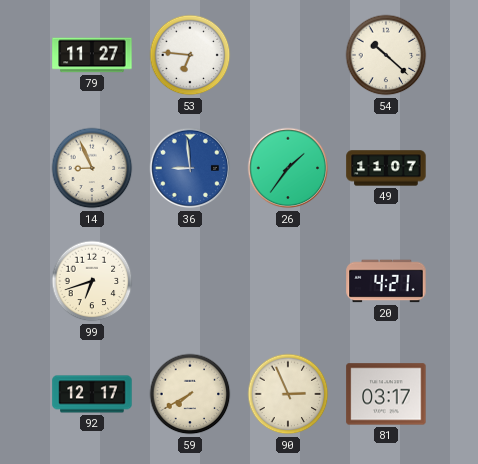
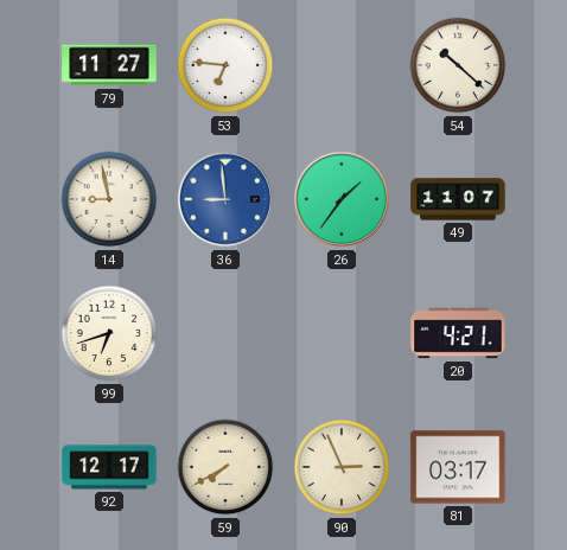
14: 8:56 -> 8:58 (109, 199)
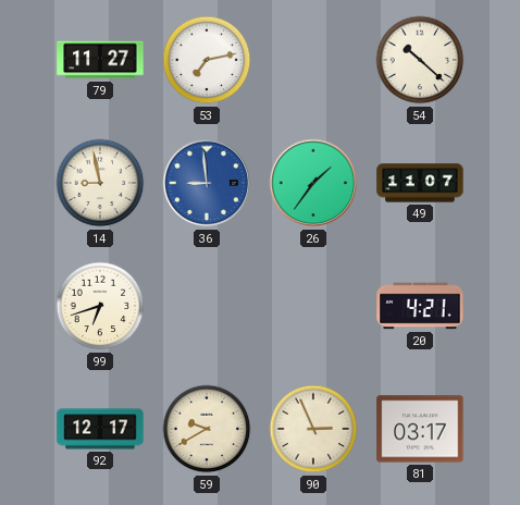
53: 6:46 -> 7:13 (207, 60)
59: 7:40 -> 9:40 (207, 429)
